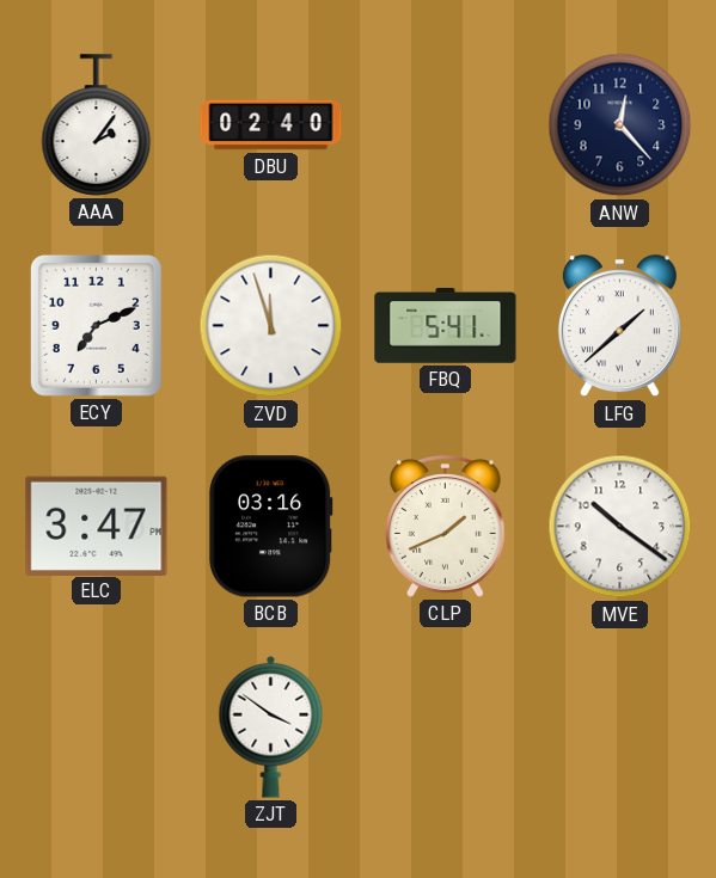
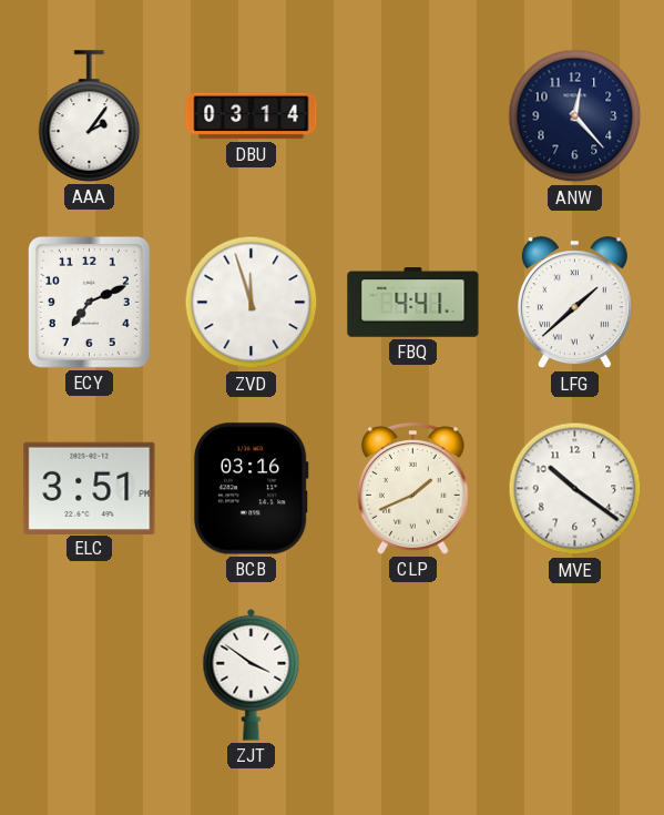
DBU: 02:40 -> 03:14 (252, 116)
FBQ: 5:41 -> 4:41 (413, 303)
ELC: 3:47 -> 3:51 (90, 488)
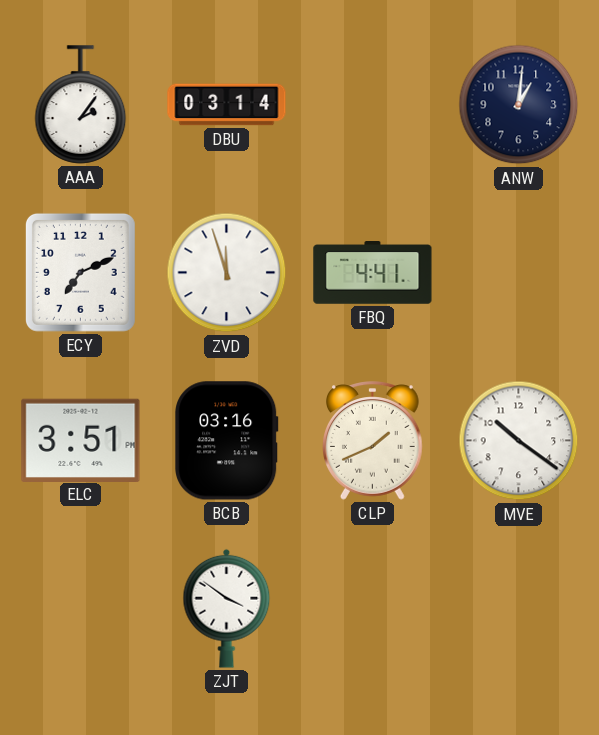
ANW: 12:23 -> 1:01 (519, 105)
LFG: 1:38 -> none (574, 303)
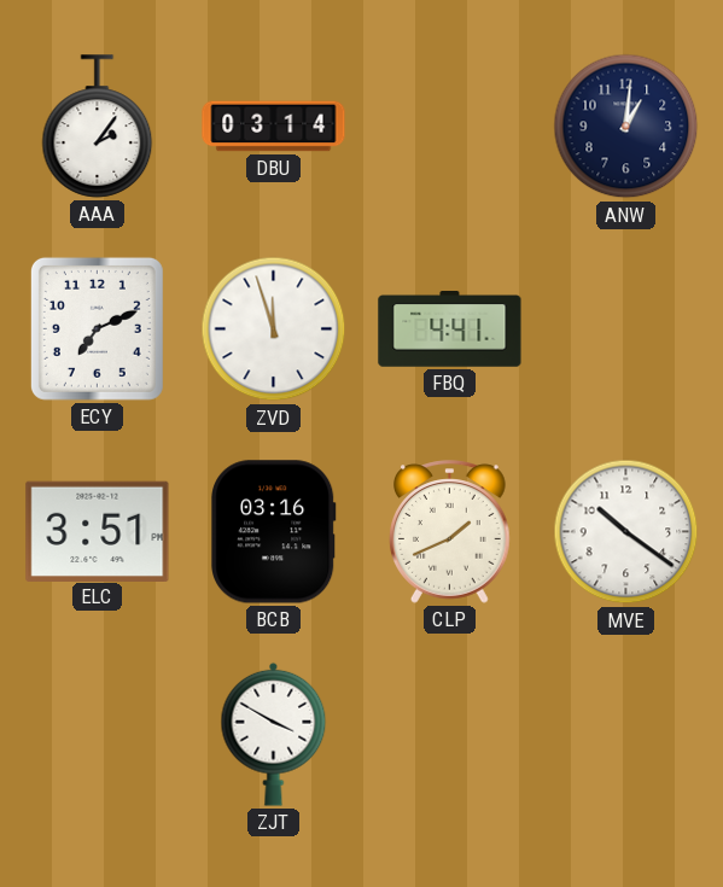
ZJT: 3:51 -> 3:50 (274, 734)
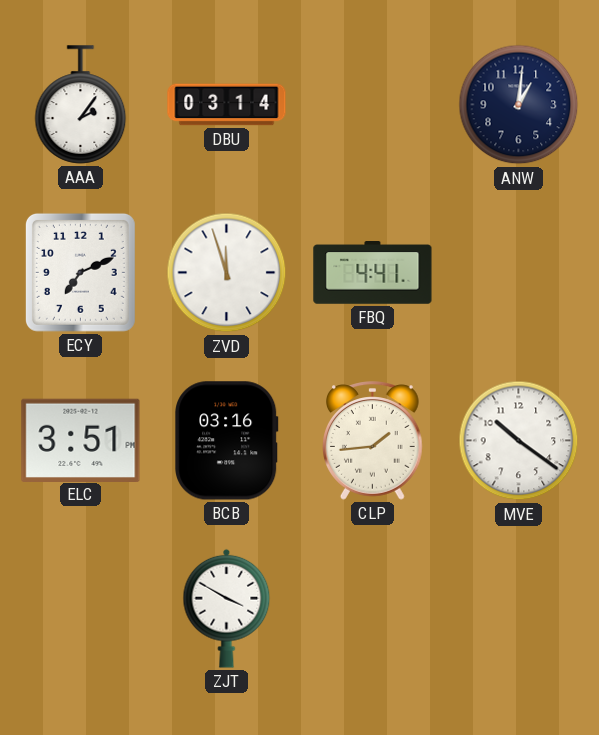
CLP: 1:41 -> 1:44 (373, 441)
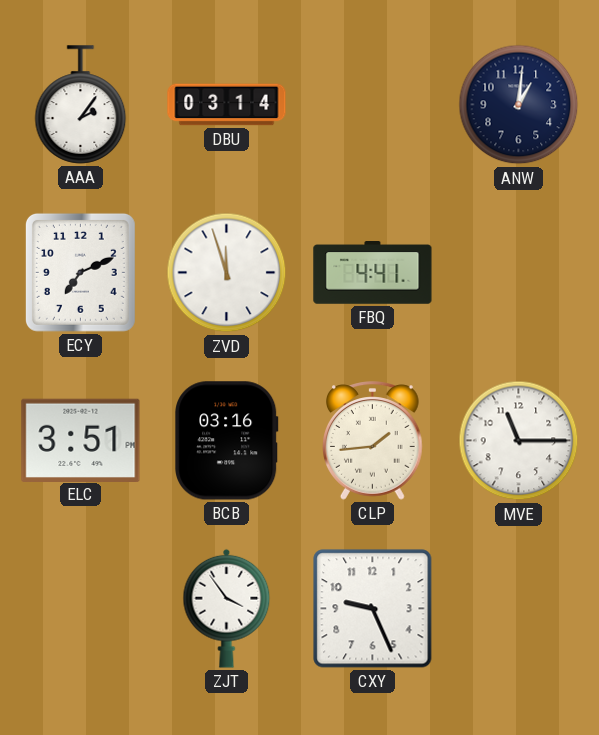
MVE: 10:21 -> 11:15 (519, 441)
ZJT: 3:50 -> 3:54 (227, 608)
CXY: none -> 9:26 (373, 609)
